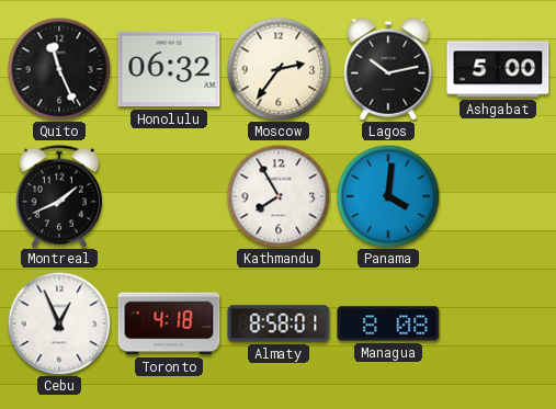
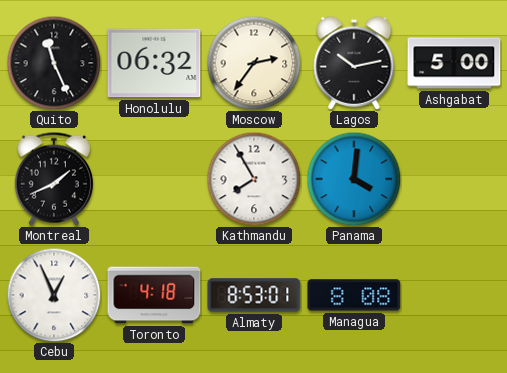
Almaty: 8:58 -> 8:53 (254, 295)
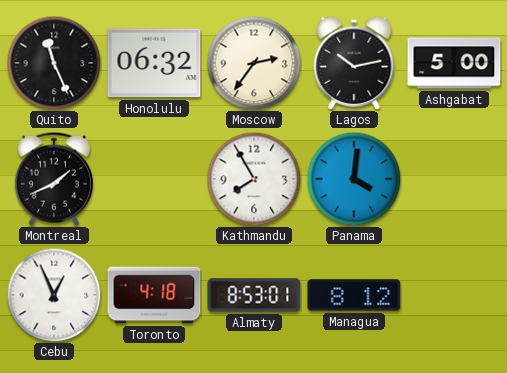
Managua: 8:08 -> 8:12 (354, 295)
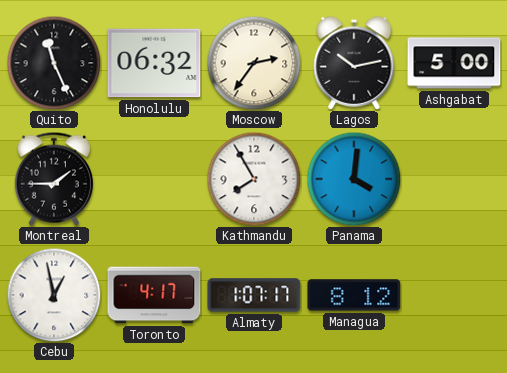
Montreal: 1:41 -> 1:45 (54, 179)
Cebu: 12:56 -> 12:58 (54, 295)
Toronto: 4:18 -> 4:17 (154, 295)
Almaty: 8:53 -> 1:07 (254, 295)
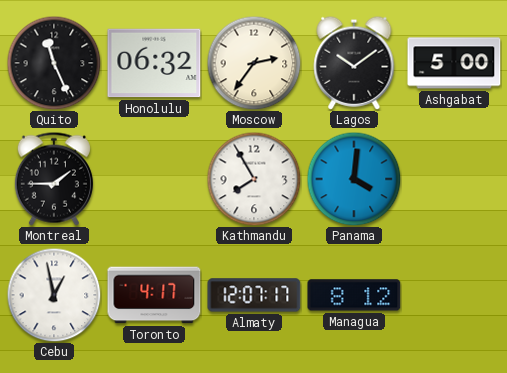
Lagos: 10:13 -> 10:09 (354, 63)
Almaty: 1:07 -> 12:07 (254, 295)
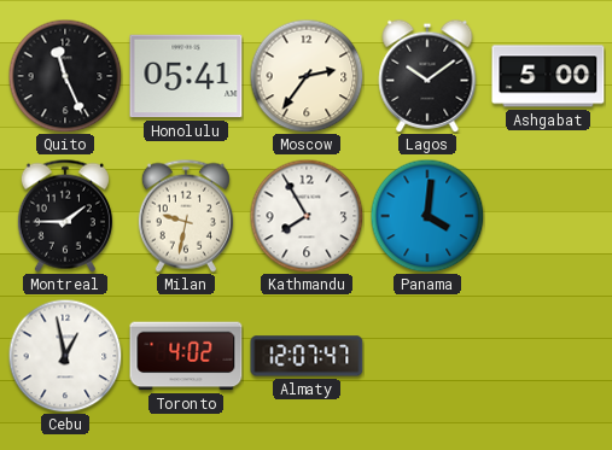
Honolulu: 06:32 -> 05:41 (186, 76)
Milan: none -> 9:32 (186, 216)
Toronto: 4:17 -> 4:02 (186, 356)
Almaty: 12:07:17 -> 12:07:47 (307, 356)
Managua: 8:12 -> none (354, 295)
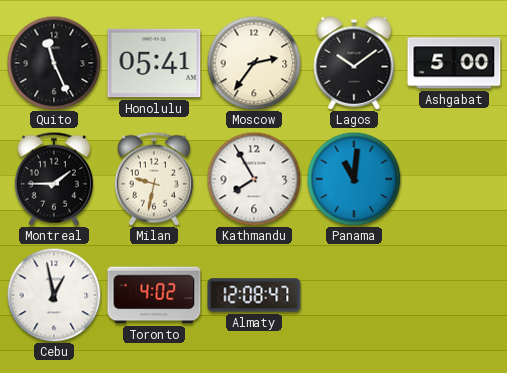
Panama: 4:01 -> 11:01 (354, 179)
Almaty: 12:07 -> 12:08 (254, 295)
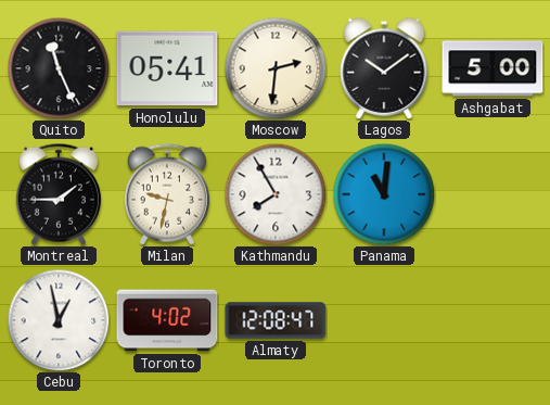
Moscow: 2:36 -> 2:31 (276, 68)
